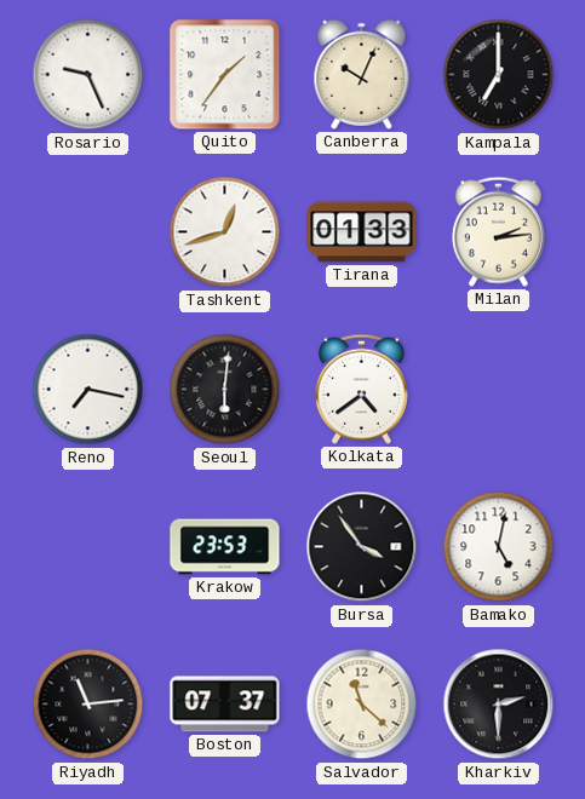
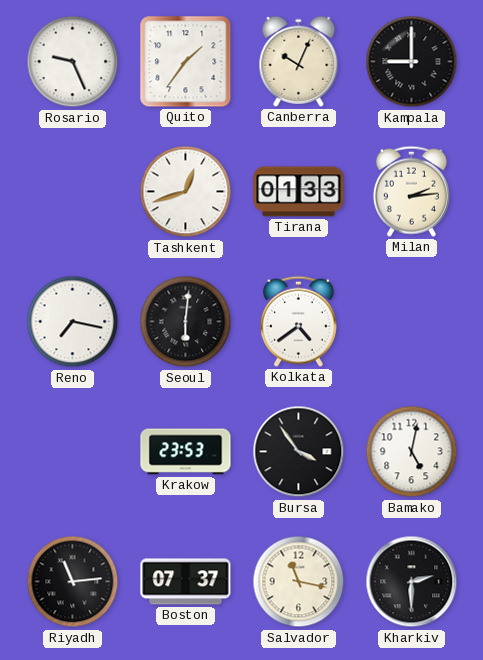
Kampala: 7:00 -> 9:00 (412, 62)
Salvador: 11:22 -> 11:17 (299, 582)
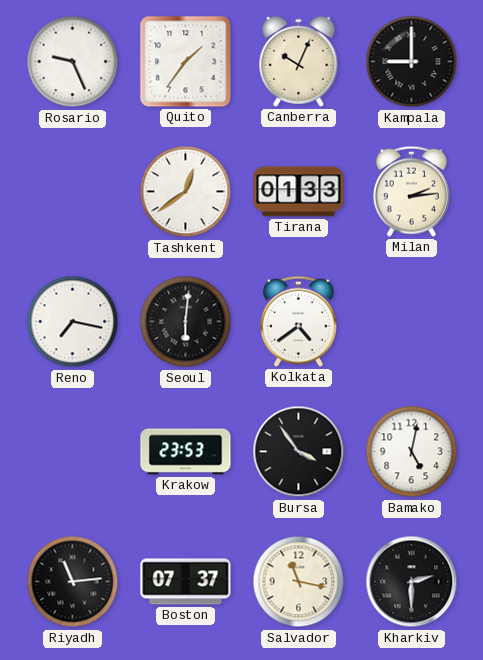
Tashkent: 12:42 -> 12:39 (186, 192)
